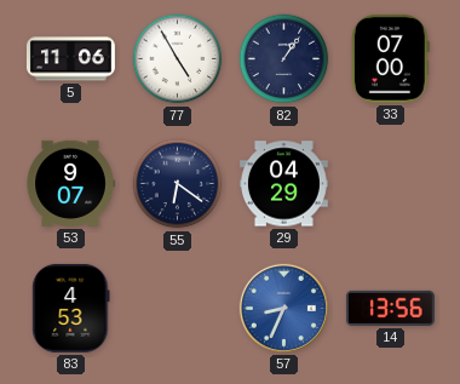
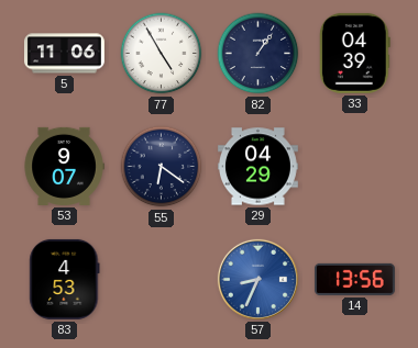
33: 07:00 -> 04:39 (354, 53)
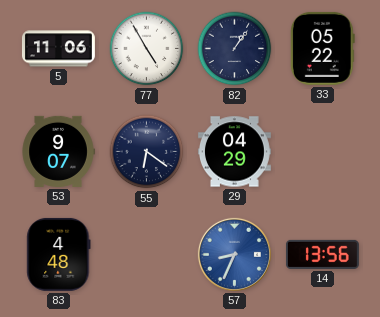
33: 04:39 -> 05:22 (322, 48)
83: 4:53 -> 4:48 (59, 254)
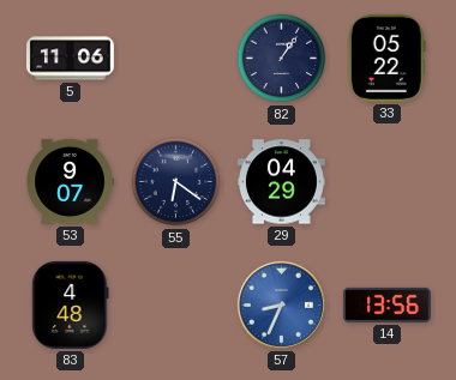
77: 4:55 -> none (147, 49)
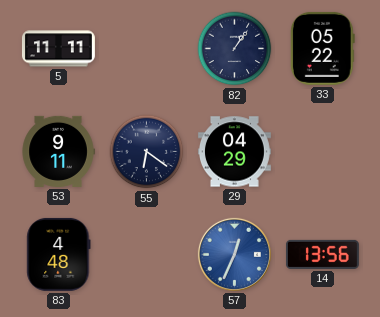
5: 11:06 -> 11:11 (58, 49)
53: 9:07 -> 9:11 (58, 151)
57: 8:34 -> 12:34 (234, 254)
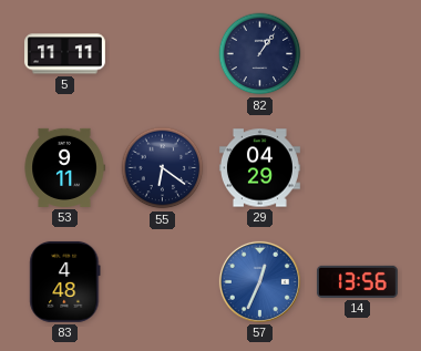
33: 05:22 -> none (322, 48)
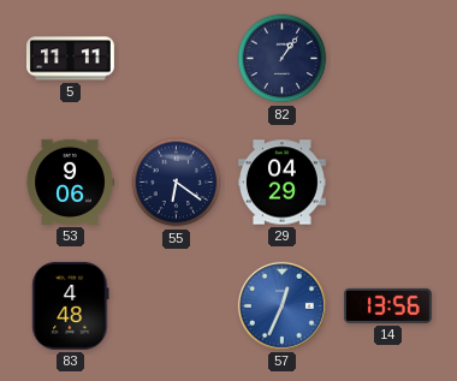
53: 9:11 -> 9:06 (70, 181)
